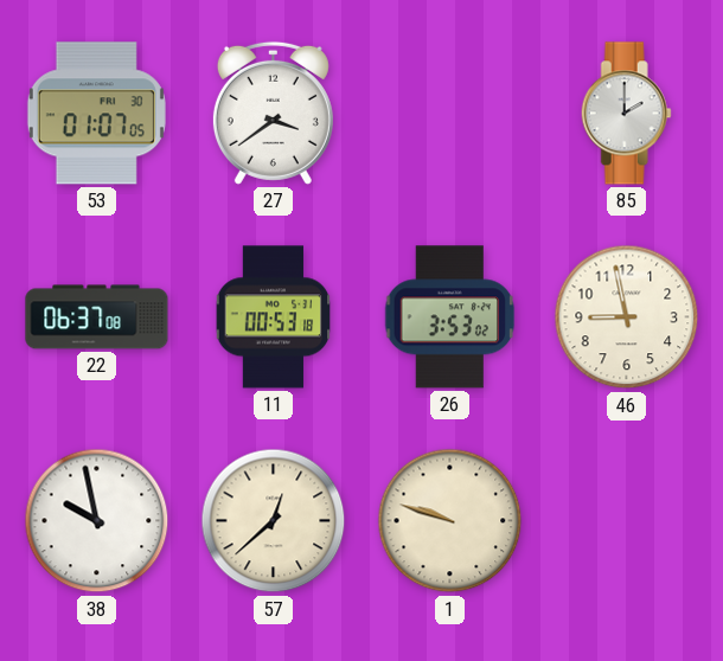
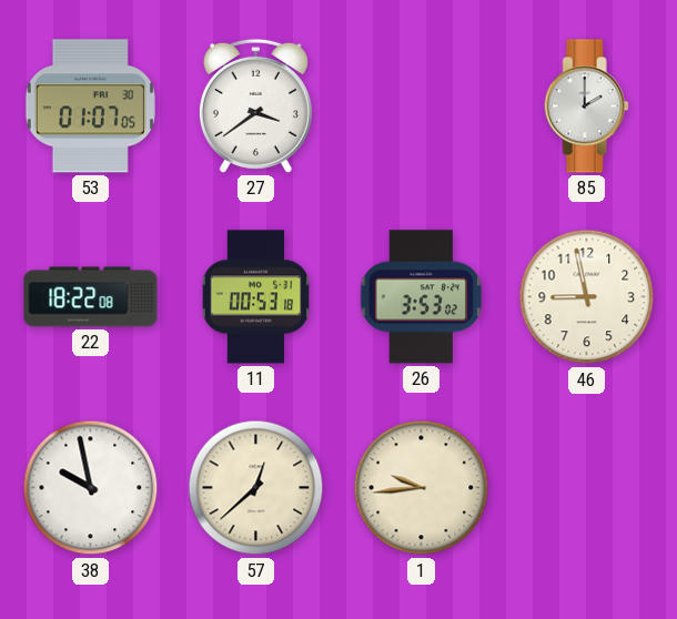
22: 06:37 -> 18:22 (91, 297)
1: 9:48 -> 9:44 (422, 488)
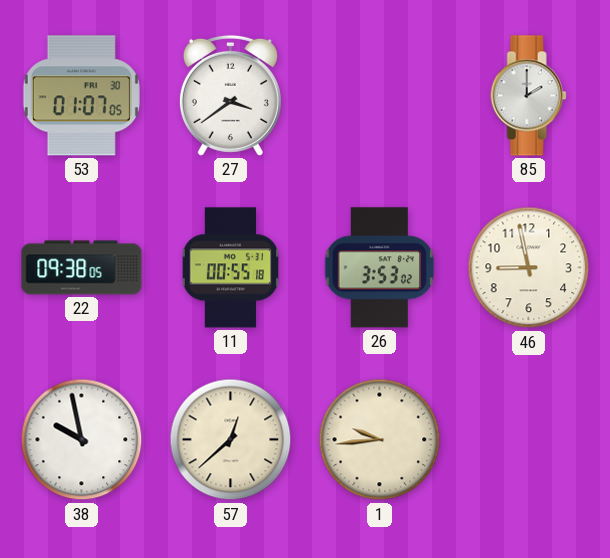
22: 18:22 -> 09:38 (82, 268)
11: 00:53 -> 00:55 (231, 268)
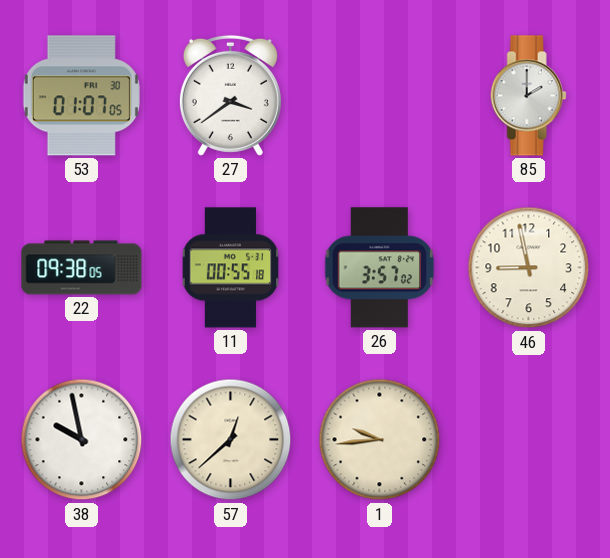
26: 3:53 -> 3:57 (380, 268)
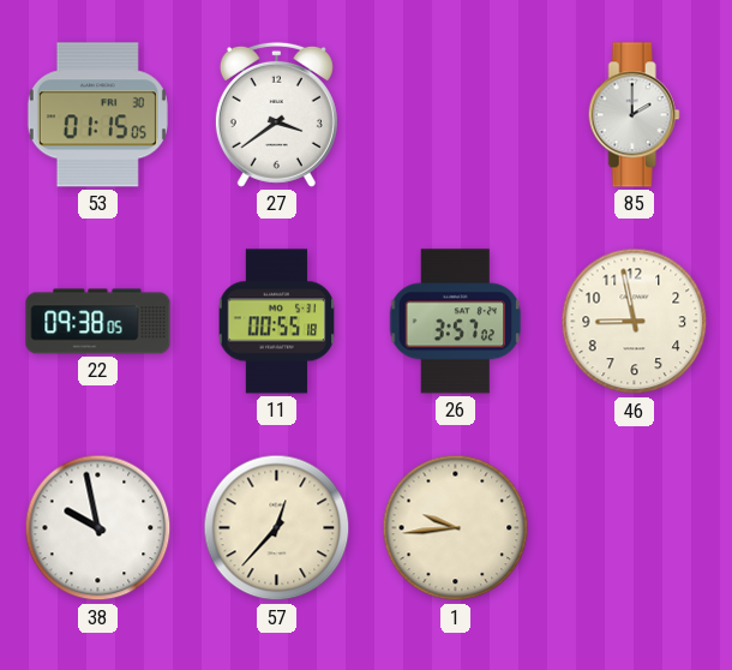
53: 01:07 -> 01:15 (97, 115)
57: 12:38 -> 12:37 (277, 528)
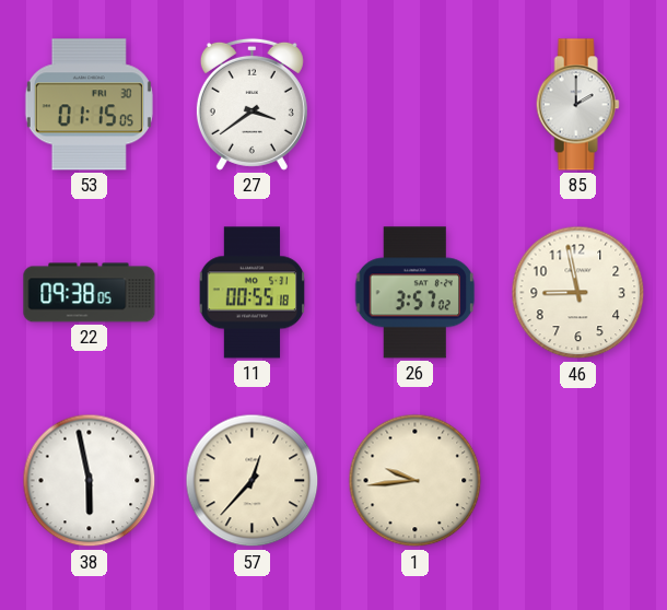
38: 9:58 -> 5:58 (90, 481)
